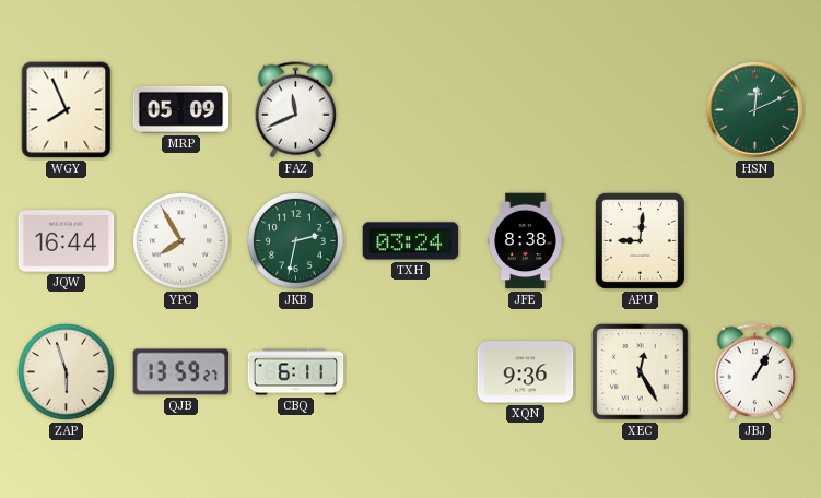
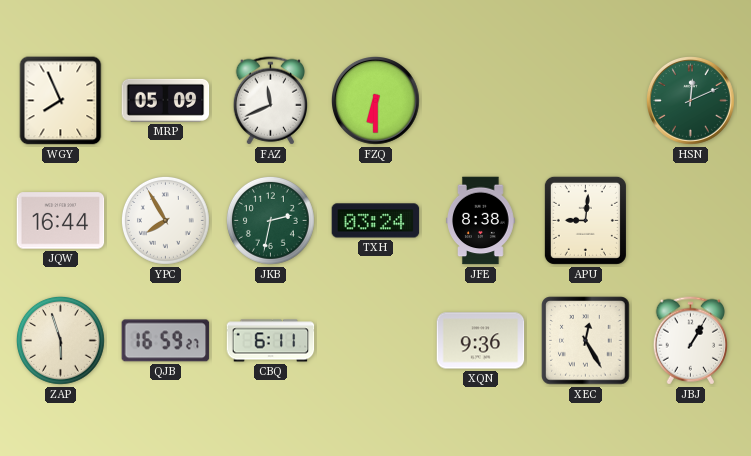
FZQ: none -> 6:30 (376, 101)
QJB: 13:59 -> 16:59 (166, 341)
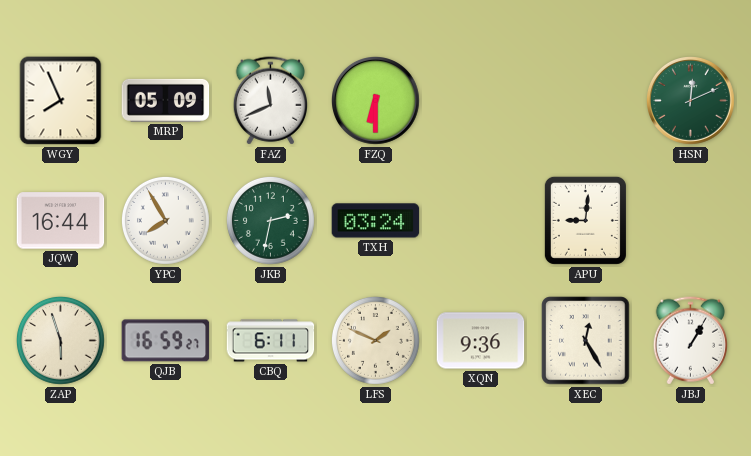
JFE: 8:38 -> none (481, 221)
LFS: none -> 1:49 (375, 340)
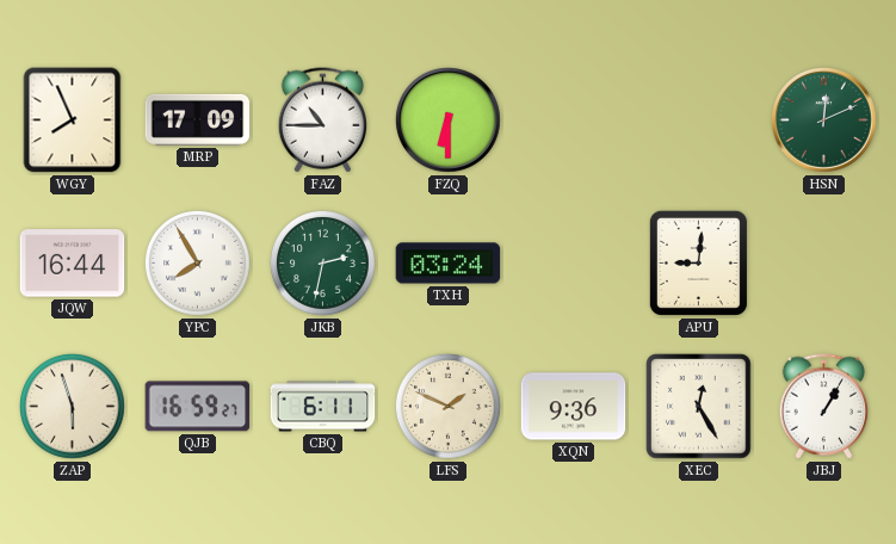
MRP: 05:09 -> 17:09 (198, 119)
FAZ: 11:41 -> 10:45 (322, 120)
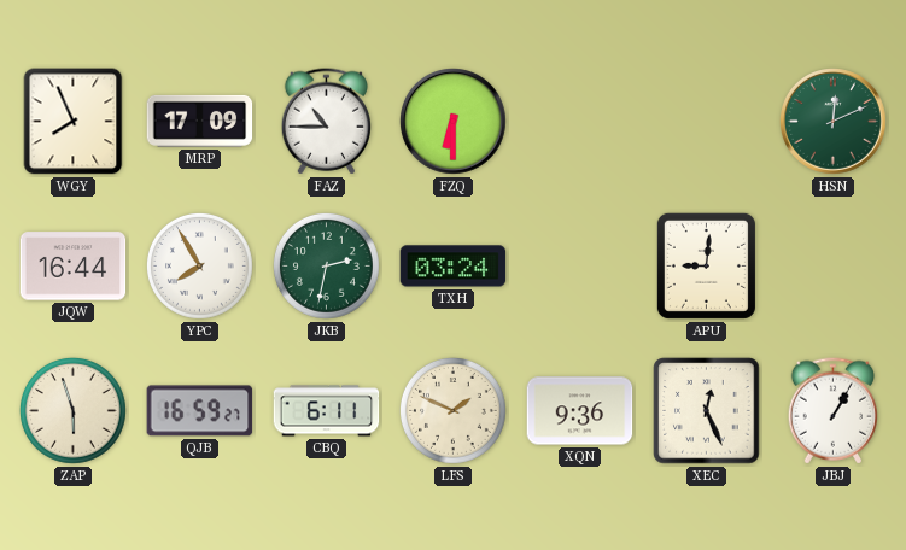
XEC: 12:25 -> 12:26 (707, 411)
